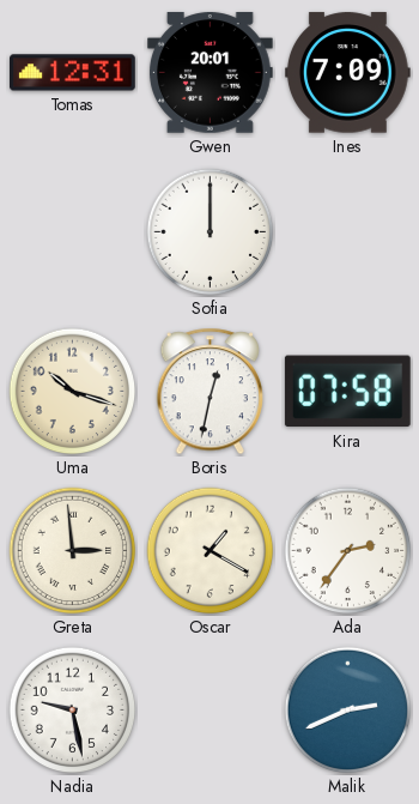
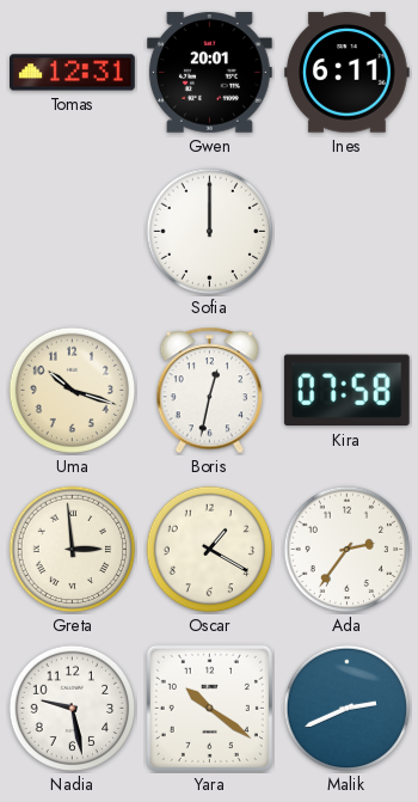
Ines: 7:09 -> 6:11 (346, 73)
Yara: none -> 10:21 (209, 708)
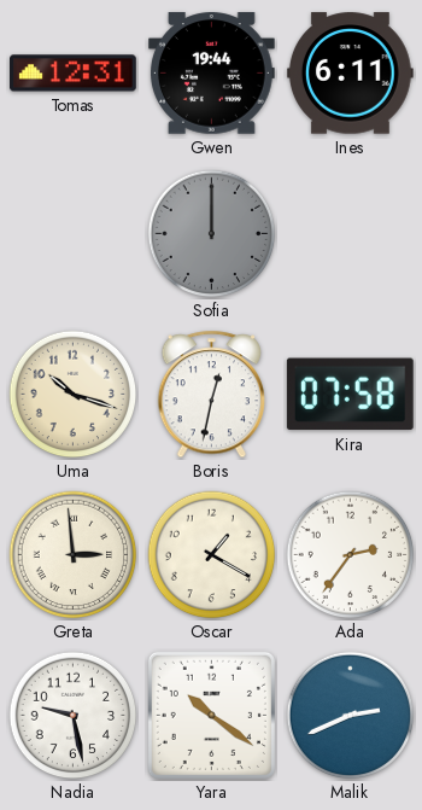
Gwen: 20:01 -> 19:44 (212, 74)
Sofia dial: white -> grey (212, 234)
